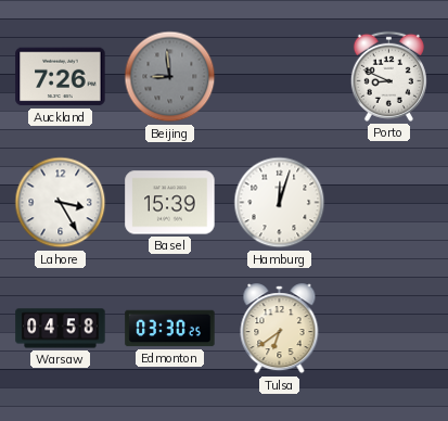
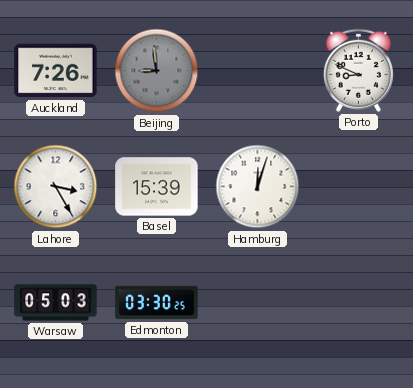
Warsaw: 04:58 -> 05:03 (56, 303)
Tulsa: 6:39 -> none (280, 329)
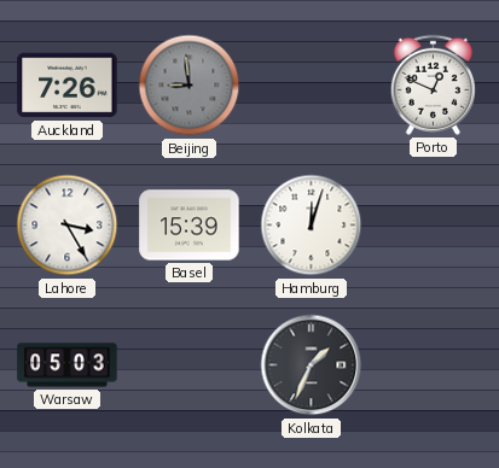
Porto: 8:49 -> 12:49 (433, 84)
Edmonton: 03:30 -> none (157, 303)
Kolkata: none -> 1:34 (312, 365)
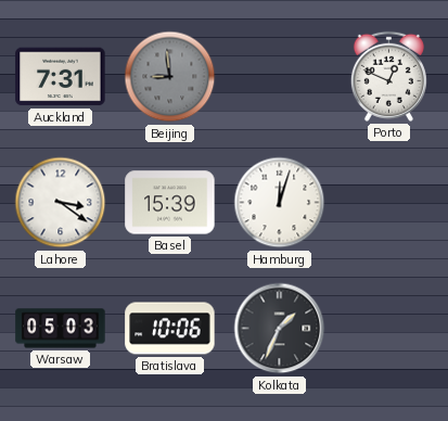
Auckland: 7:26 -> 7:31 (61, 77)
Lahore: 3:25 -> 3:21 (61, 203)
Bratislava: none -> 10:06 (170, 329)
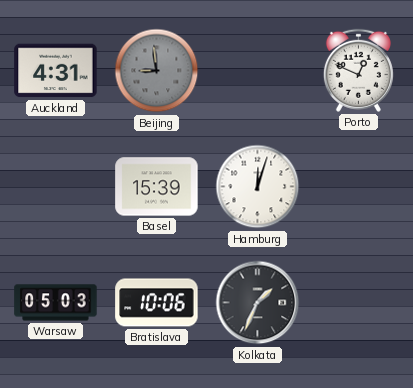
Auckland: 7:31 -> 4:31 (56, 71)
Lahore: 3:21 -> none (61, 203)
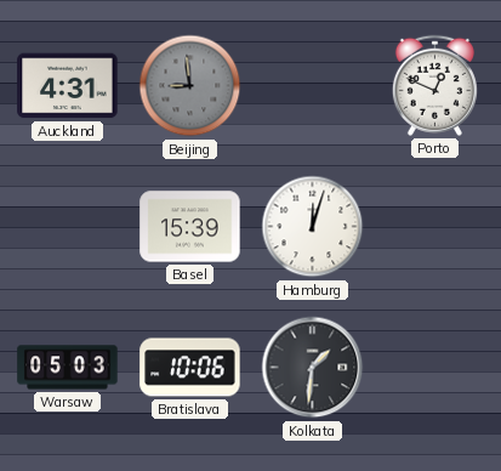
Kolkata: 1:34 -> 1:31 (313, 368)
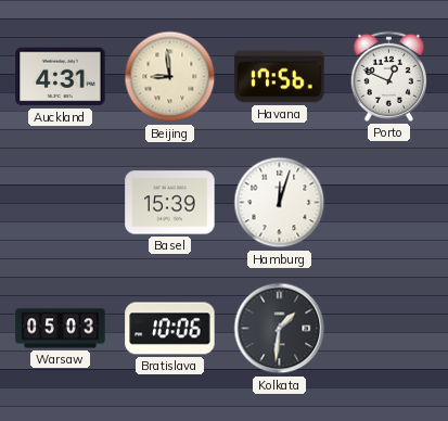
Beijing dial: grey -> cream (170, 77)
Havana: none -> 17:56 (280, 77)
